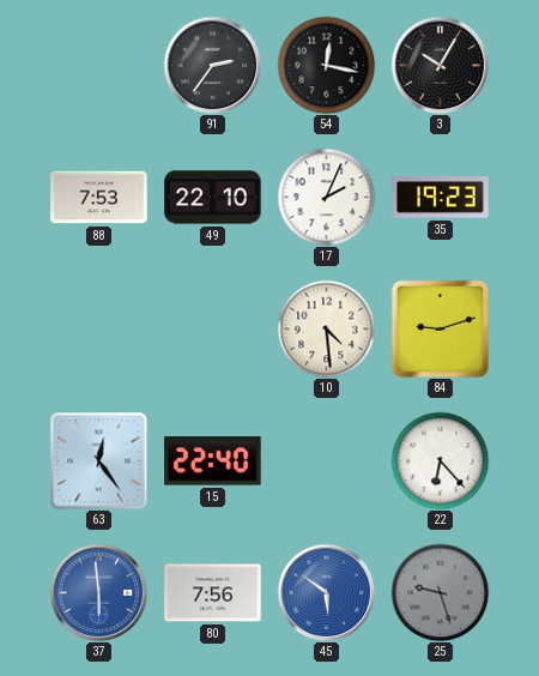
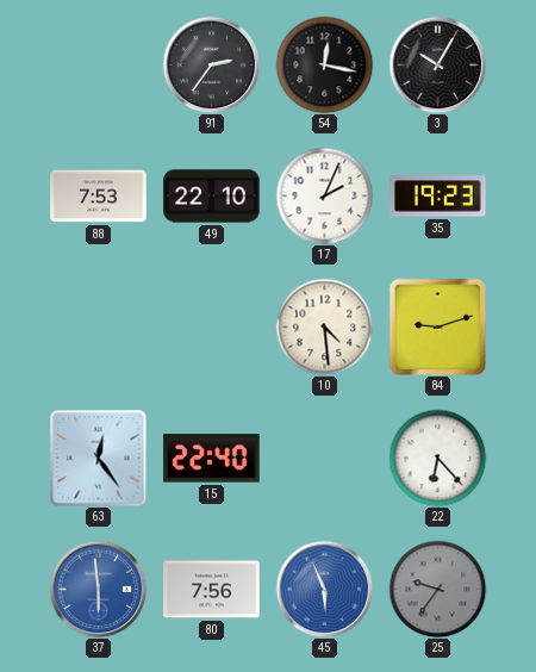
45: 5:51 -> 5:56 (324, 589)
25: 9:27 -> 9:36 (437, 589)
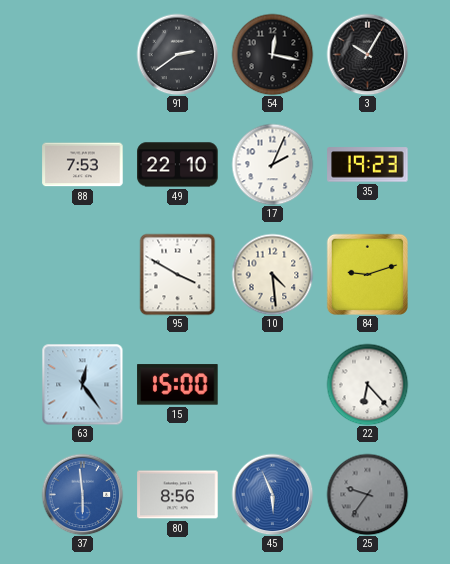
91: 2:36 -> 2:39 (177, 54)
95: none -> 3:50 (178, 274)
15: 22:40 -> 15:00 (178, 385)
80: 7:56 -> 8:56 (178, 495)
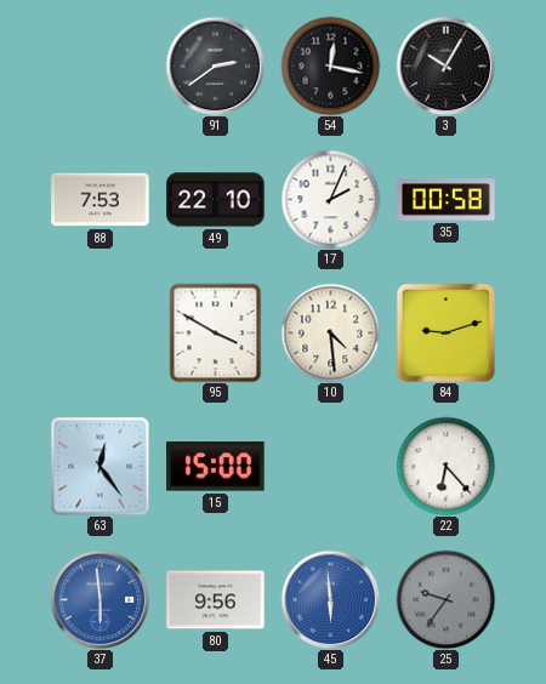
35: 19:23 -> 00:58 (447, 200)
80: 8:56 -> 9:56 (216, 600)
45: 5:56 -> 5:59 (330, 599)
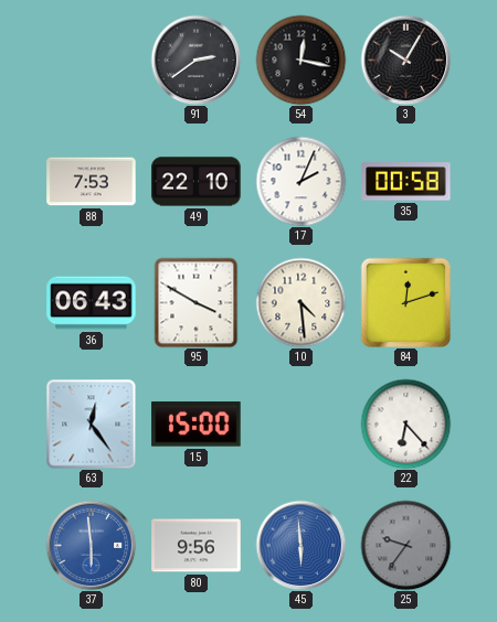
36: none -> 06:43 (92, 303)
84: 9:12 -> 12:12 (405, 302)
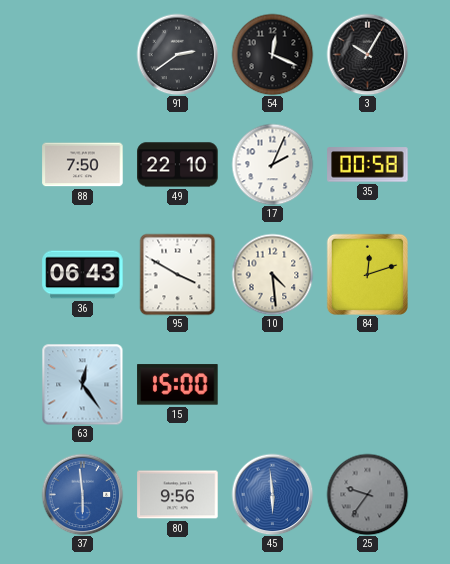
54: 12:17 -> 12:19 (272, 54)
88: 7:53 -> 7:50 (83, 165)
22: 6:23 -> none (405, 423)
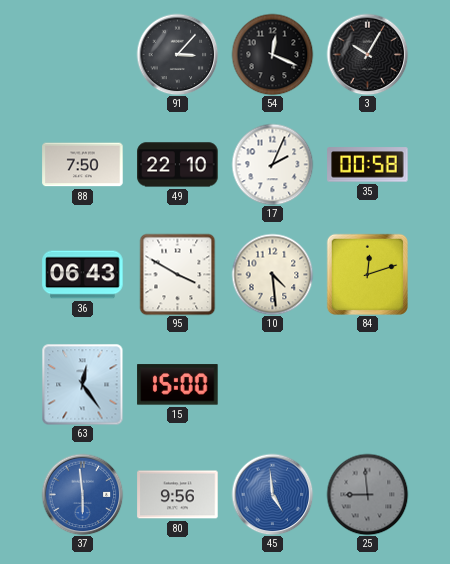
91: 2:39 -> 3:07 (177, 54)
45: 5:59 -> 4:59 (272, 494)
25: 9:36 -> 8:59 (367, 494)
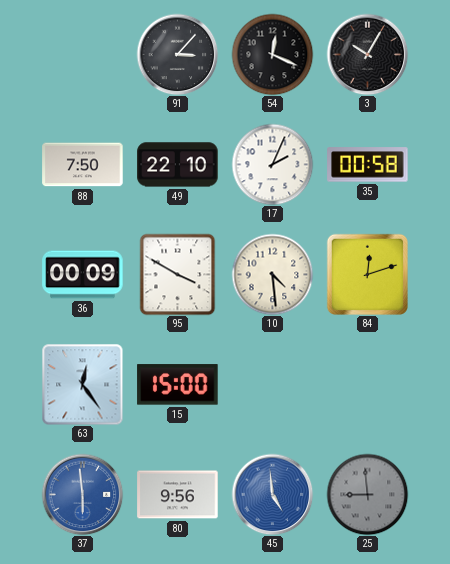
36: 06:43 -> 00:09 (83, 275)
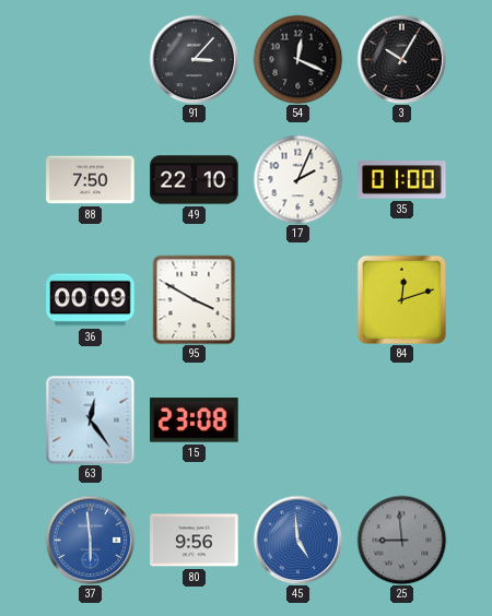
35: 00:58 -> 01:00 (402, 180)
10: 4:29 -> none (272, 274)
15: 15:00 -> 23:08 (195, 420)
